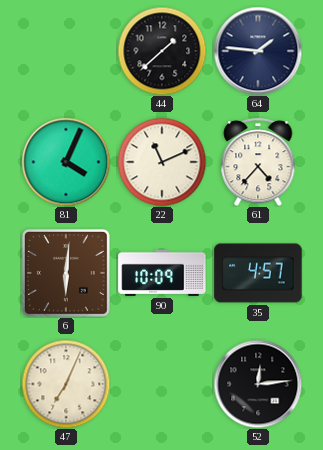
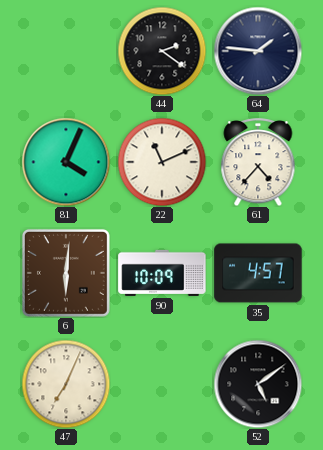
44: 1:38 -> 2:21 (162, 51)
52: 12:14 -> 5:09 (258, 384)
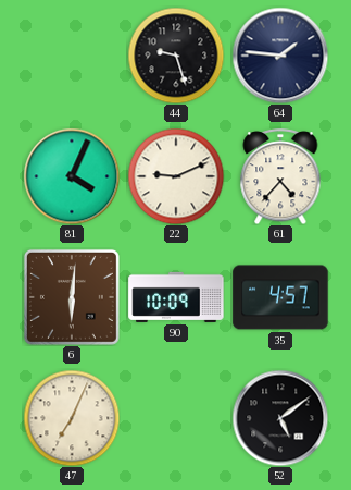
44: 2:21 -> 9:27 (176, 56)
22: 11:11 -> 9:11 (176, 176)
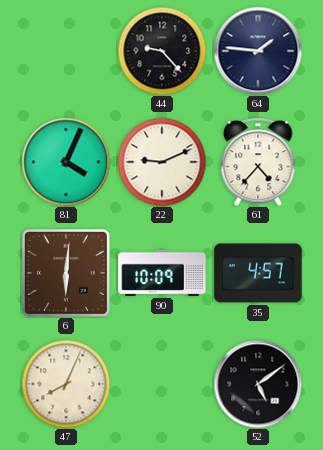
44: 9:27 -> 9:23 (162, 51)
47: 7:04 -> 8:04 (66, 384)
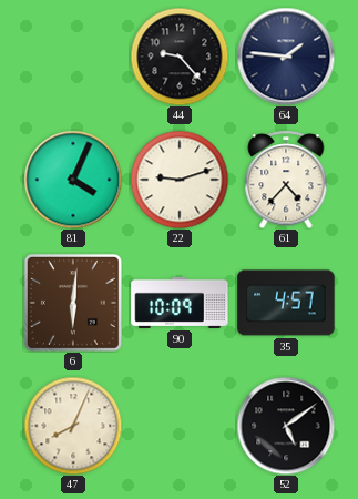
22: 9:11 -> 9:12 (180, 180)
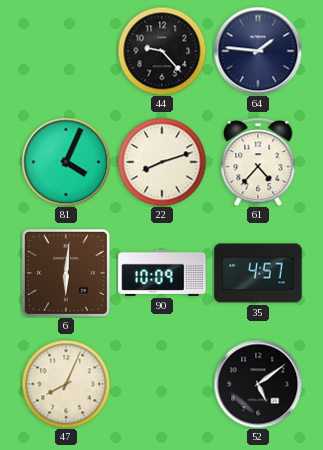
22: 9:12 -> 8:12 (162, 162)
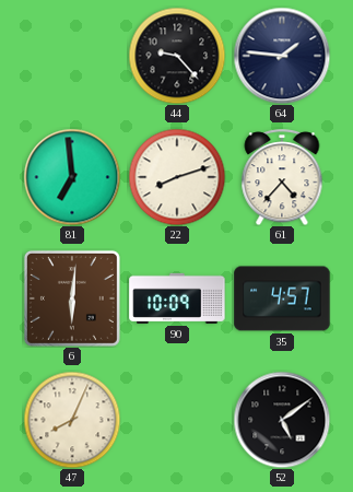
81: 4:04 -> 6:59 (72, 177)
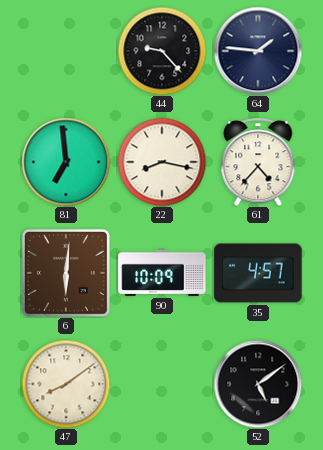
22: 8:12 -> 8:17 (162, 162)
47: 8:04 -> 8:09 (66, 384)
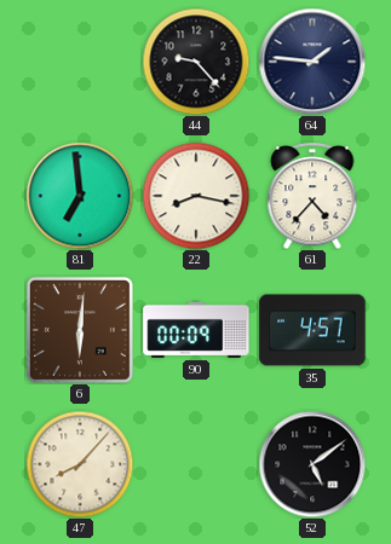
90: 10:09 -> 00:09 (196, 330)
47: 8:09 -> 8:07 (80, 464)
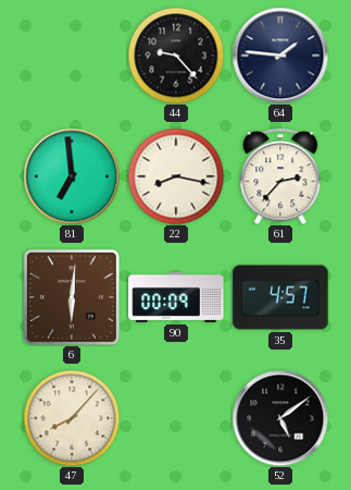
61: 4:37 -> 2:37 (280, 176)
